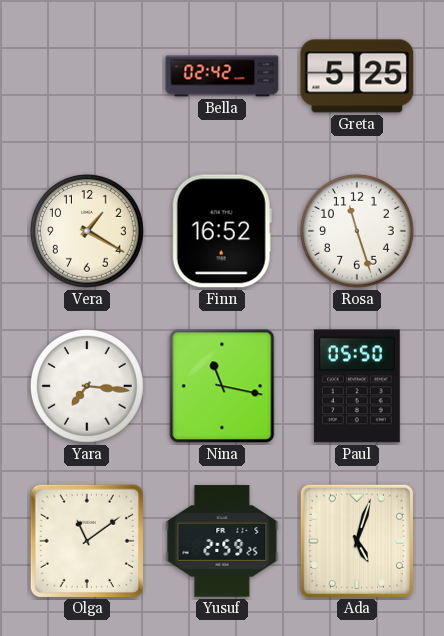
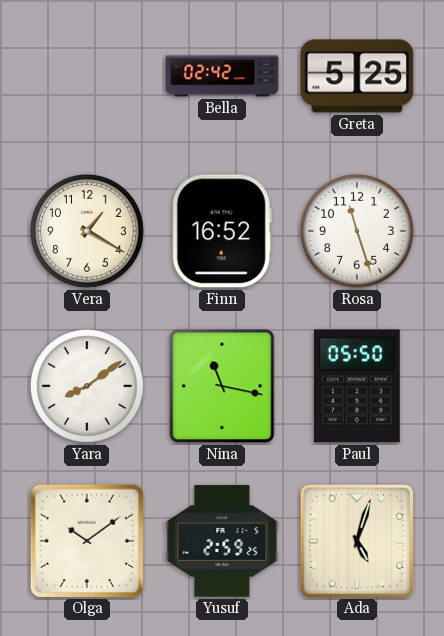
Yara: 7:16 -> 8:09 (87, 386)
Olga: 11:09 -> 10:09 (86, 540)
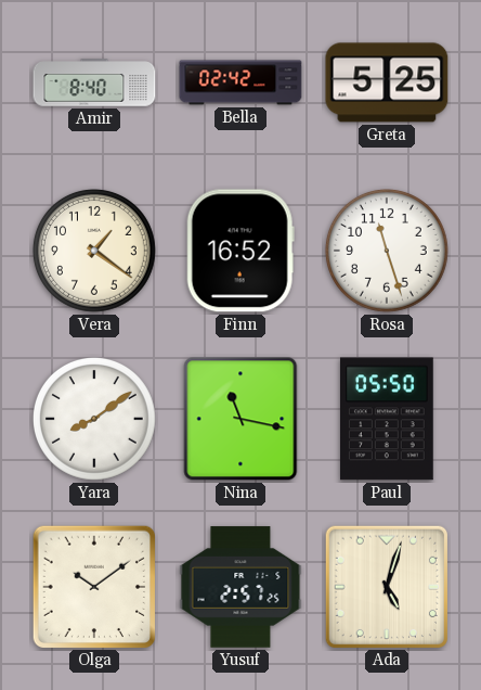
Amir: none -> 8:40 (94, 82)
Vera: 1:20 -> 1:21 (94, 251)
Yusuf: 2:59 -> 2:57 (240, 587)
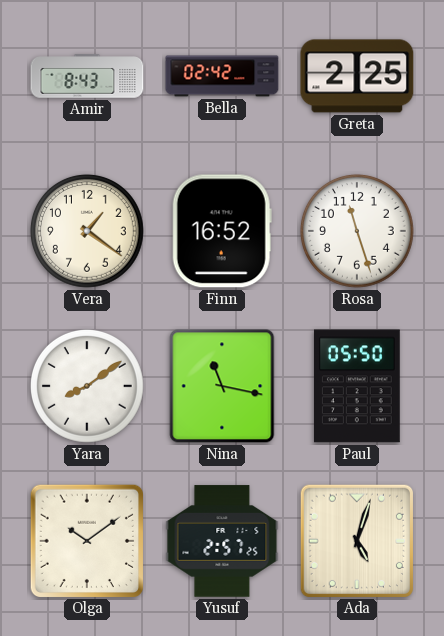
Amir: 8:40 -> 8:43 (87, 76)
Greta: 5:25 -> 2:25 (357, 76)
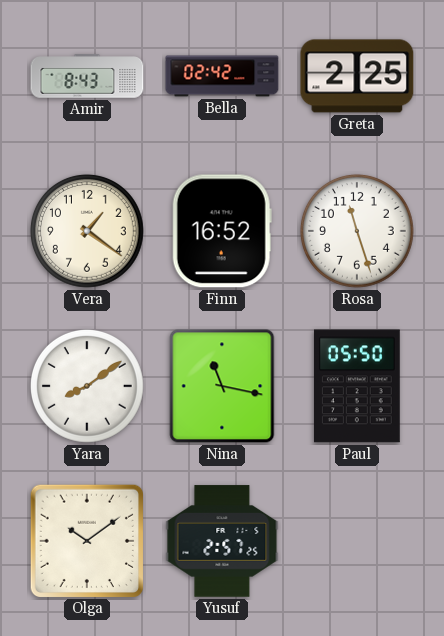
Ada: 5:03 -> none (356, 540)
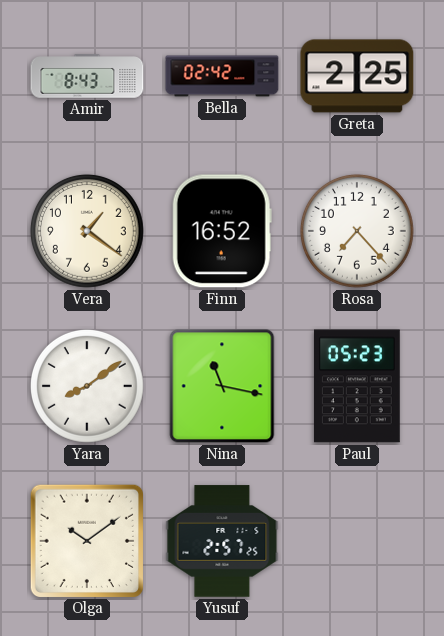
Rosa: 11:27 -> 7:23 (357, 231)
Paul: 05:50 -> 05:23 (357, 386)
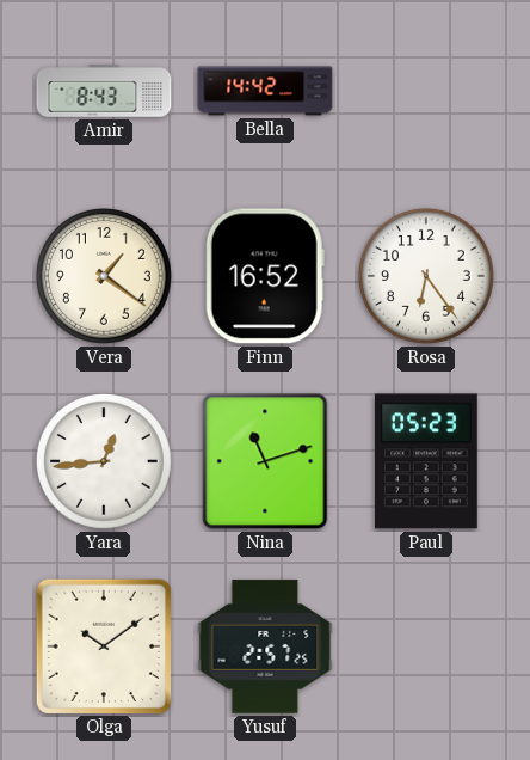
Bella: 02:42 -> 14:42 (265, 91)
Greta: 2:25 -> none (357, 76)
Rosa: 7:23 -> 6:24 (426, 276)
Yara: 8:09 -> 12:44 (104, 461)
Nina: 11:17 -> 11:12 (265, 461)
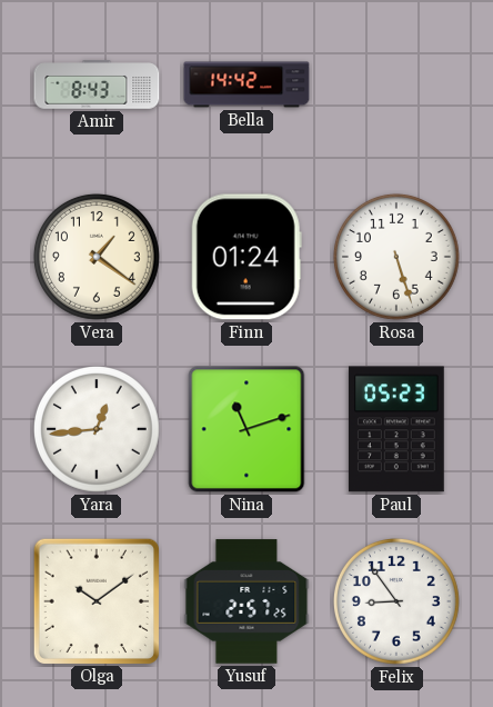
Finn: 16:52 -> 01:24 (247, 257)
Rosa: 6:24 -> 5:27 (396, 257)
Felix: none -> 8:54 (396, 601)
